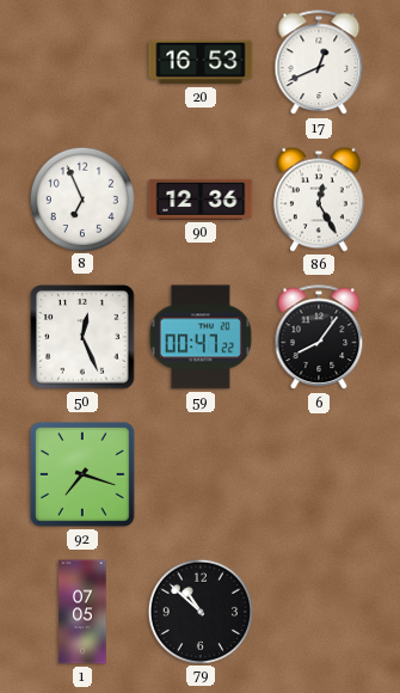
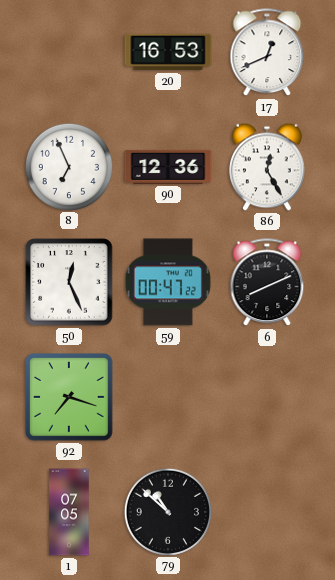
6: 8:06 -> 8:11 (267, 283)
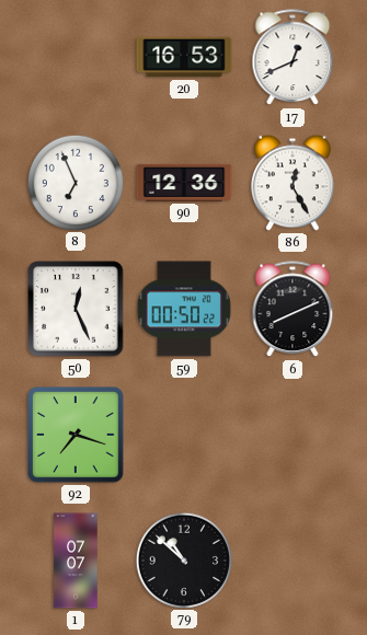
59: 00:47 -> 00:50 (184, 309)
1: 07:05 -> 07:07 (76, 561)
